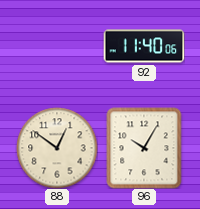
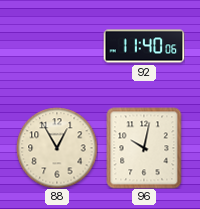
88: 12:51 -> 12:55 (57, 148)
96: 10:05 -> 10:02 (144, 148)
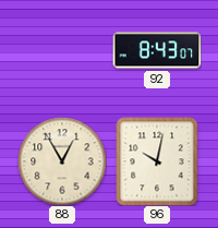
92: 11:40 -> 8:43 (157, 50)
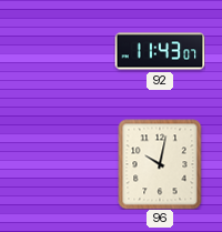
92: 8:43 -> 11:43 (160, 51)
88: 12:55 -> none (62, 161)
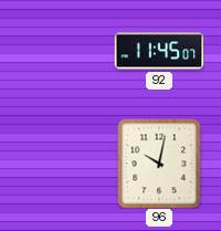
92: 11:43 -> 11:45 (159, 51)
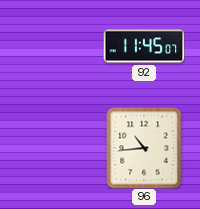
96: 10:02 -> 10:44 (144, 148)
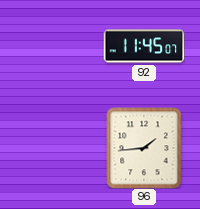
96: 10:44 -> 1:44 (144, 148)
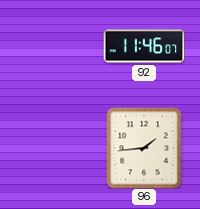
92: 11:45 -> 11:46 (144, 46)
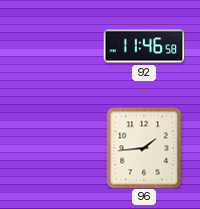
92: 11:46:07 -> 11:46:58 (144, 46)
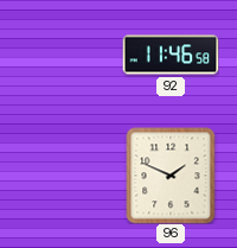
96: 1:44 -> 1:49 (171, 176)
